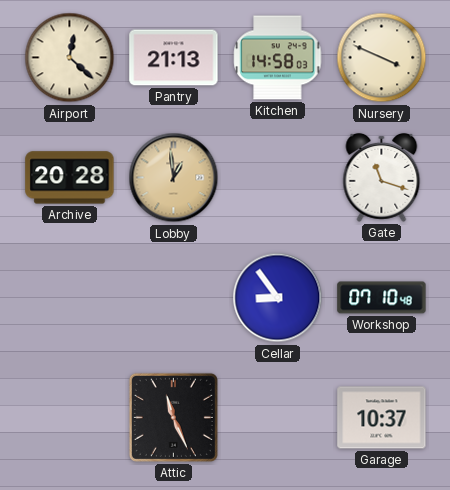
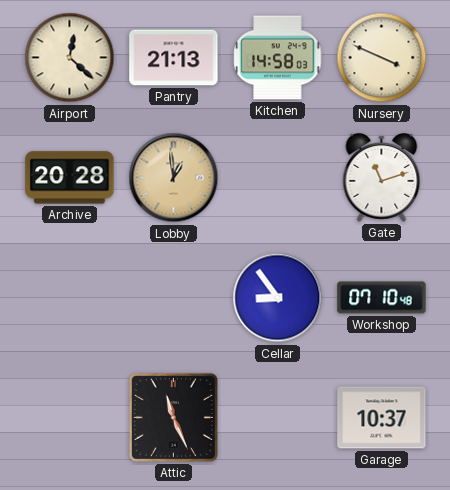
Gate: 11:18 -> 11:12 (382, 177)
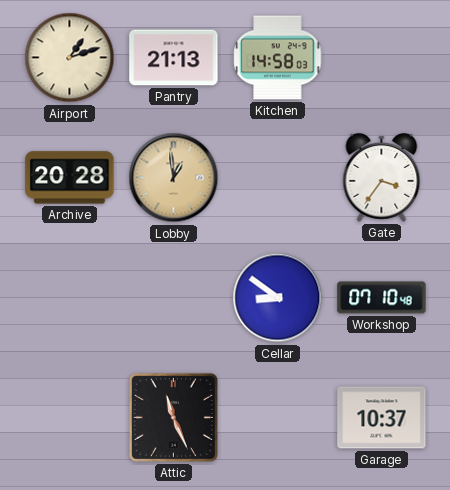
Airport: 12:22 -> 1:12 (70, 58)
Nursery: 3:49 -> none (382, 58)
Gate: 11:12 -> 3:36 (382, 177)
Cellar: 8:54 -> 8:51 (278, 298)
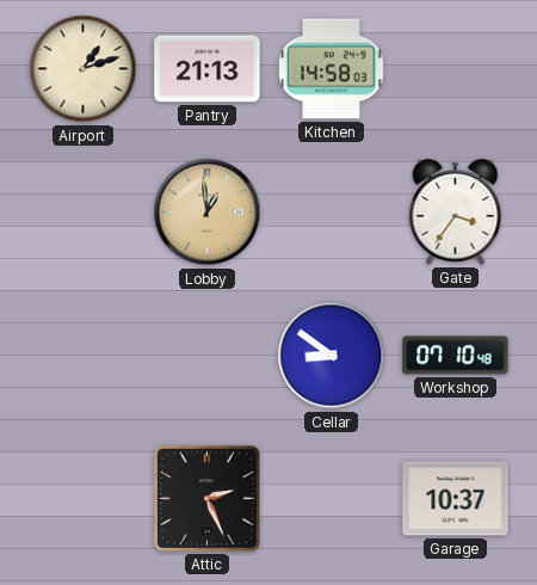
Archive: 20:28 -> none (70, 178)
Attic: 11:26 -> 2:26 (206, 498)
